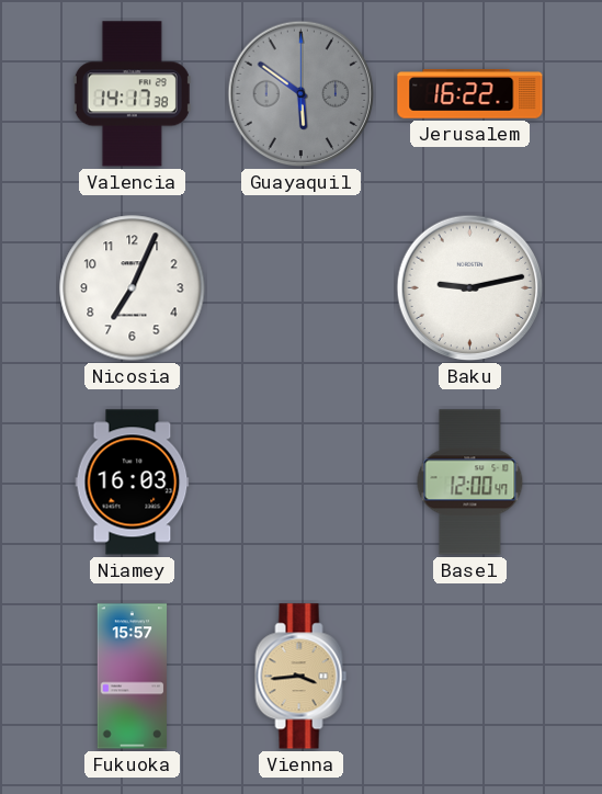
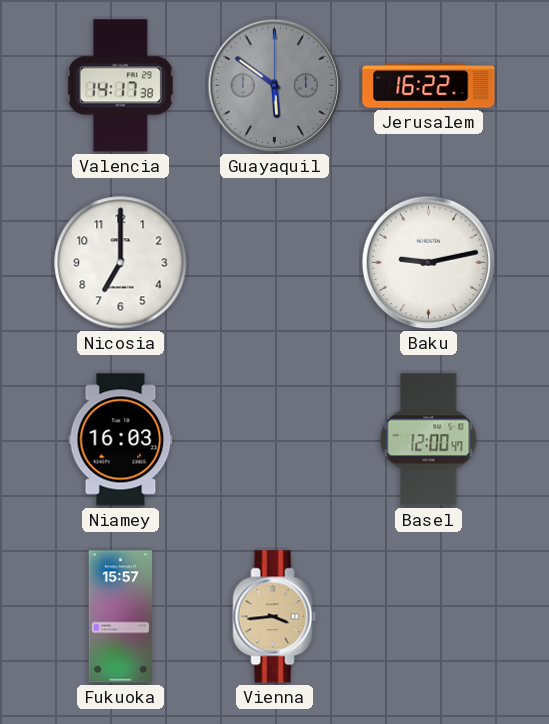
Nicosia: 7:04 -> 7:00 (121, 263)
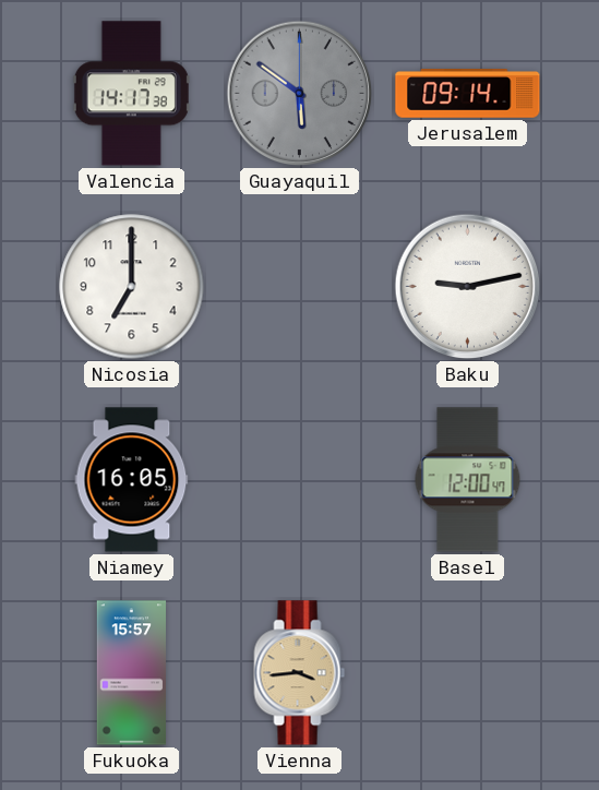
Jerusalem: 16:22 -> 09:14 (468, 94)
Niamey: 16:03 -> 16:05 (132, 480)
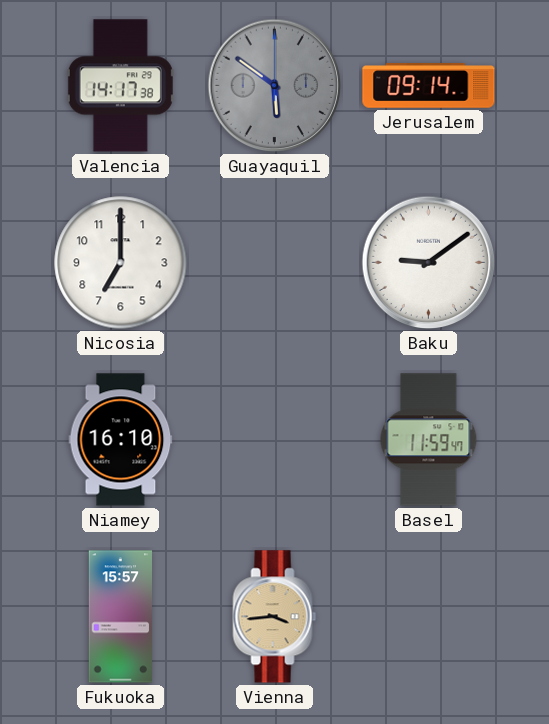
Baku: 9:13 -> 9:09 (429, 263)
Niamey: 16:05 -> 16:10 (121, 440)
Basel: 12:00 -> 11:59 (429, 440)
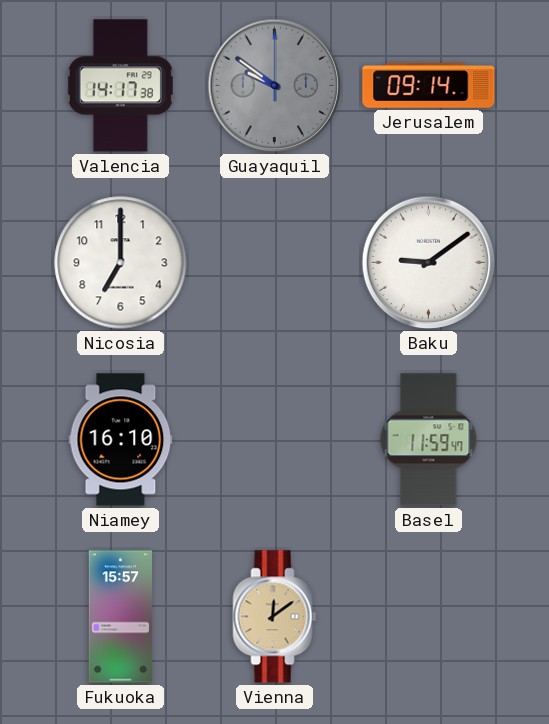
Guayaquil: 5:51 -> 9:51 (275, 86)
Vienna: 3:44 -> 12:09 (275, 617)
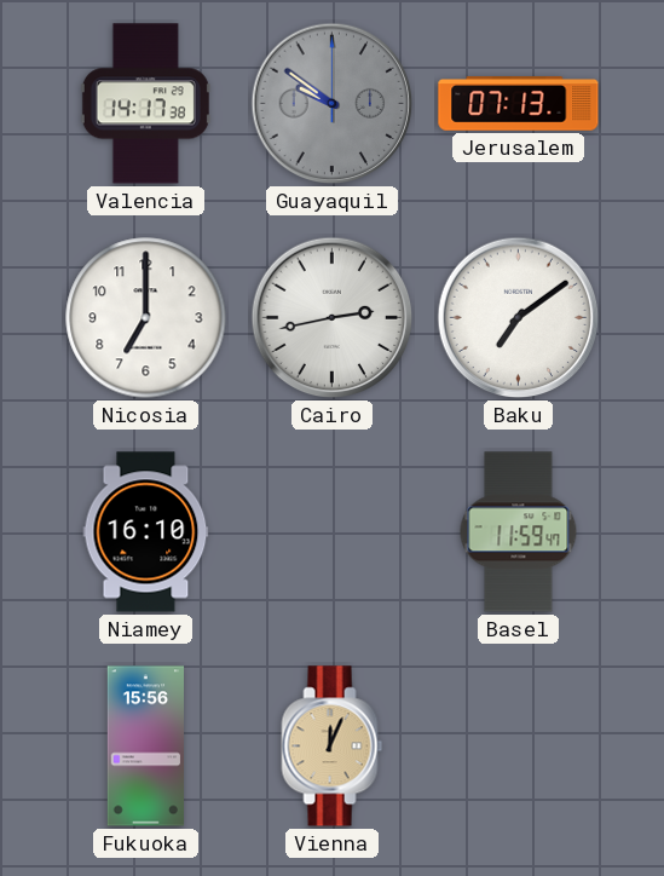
Jerusalem: 09:14 -> 07:13 (519, 104)
Cairo: none -> 2:43 (333, 318)
Baku: 9:09 -> 7:09 (519, 318)
Fukuoka: 15:57 -> 15:56 (146, 747)
Vienna: 12:09 -> 12:04 (333, 747)
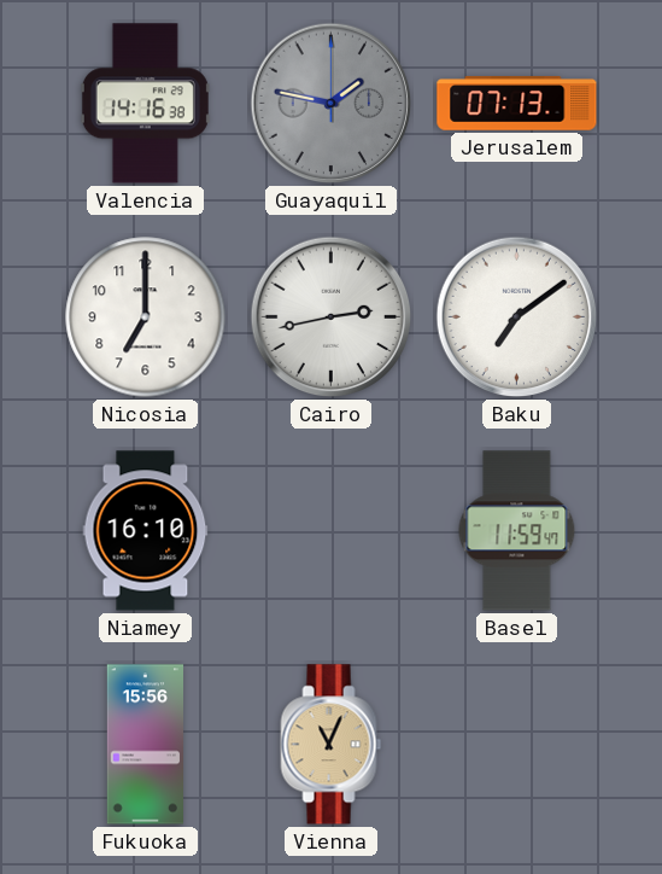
Valencia: 14:17 -> 14:16 (145, 104)
Guayaquil: 9:51 -> 1:47 (332, 104)
Vienna: 12:04 -> 11:04 (332, 745)
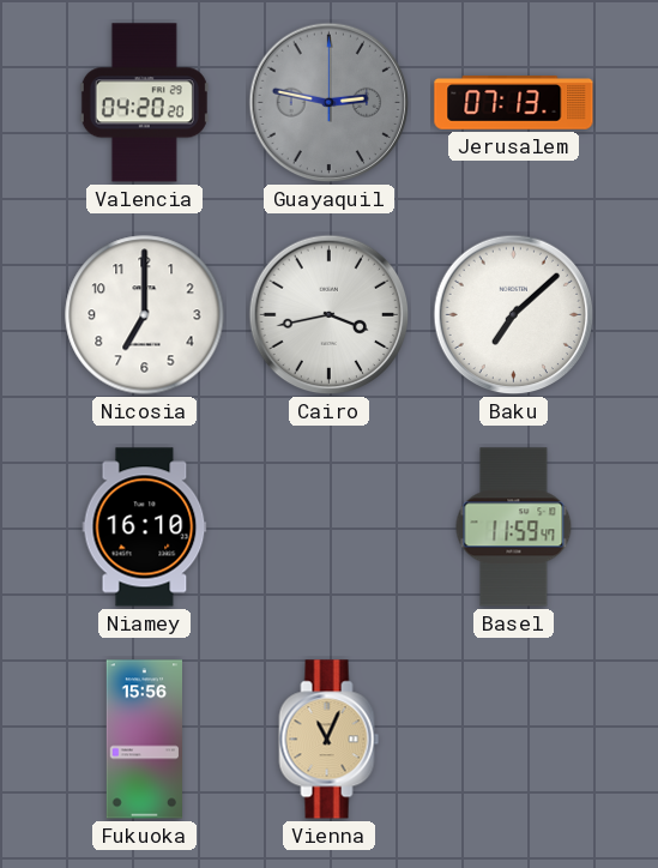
Valencia: 14:16 -> 04:20 (144, 103)
Guayaquil: 1:47 -> 2:47 (330, 103)
Cairo: 2:43 -> 3:43 (330, 315)
Baku: 7:09 -> 7:08 (514, 315)
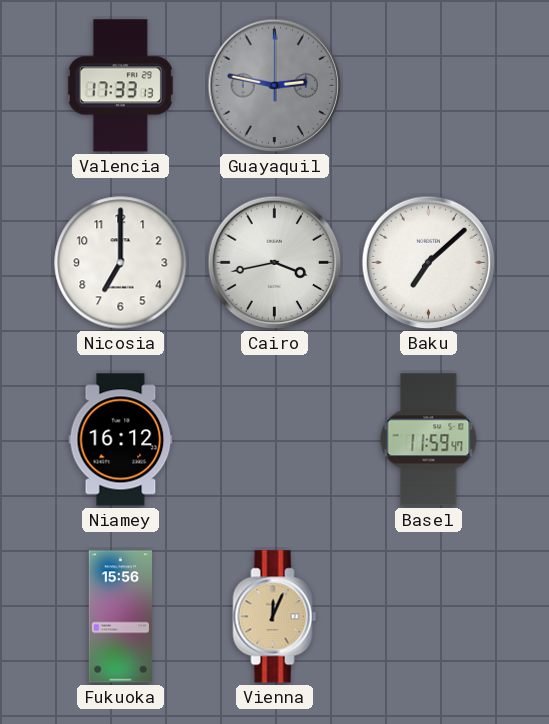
Valencia: 04:20 -> 17:33 (120, 86)
Jerusalem: 07:13 -> none (514, 103)
Niamey: 16:10 -> 16:12 (121, 440)
Vienna: 11:04 -> 12:04 (275, 617)
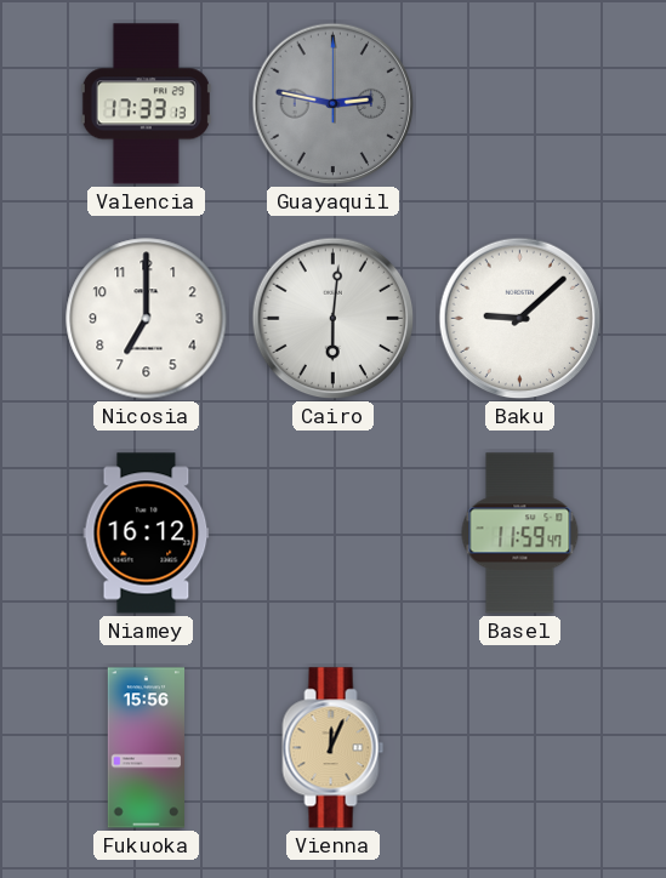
Cairo: 3:43 -> 6:01 (334, 319)
Baku: 7:08 -> 9:08 (520, 319)
